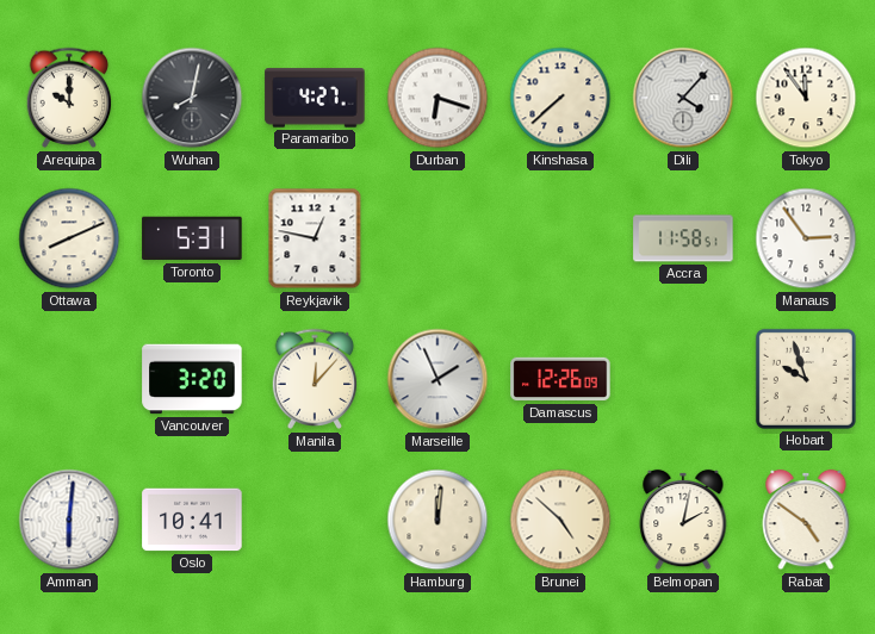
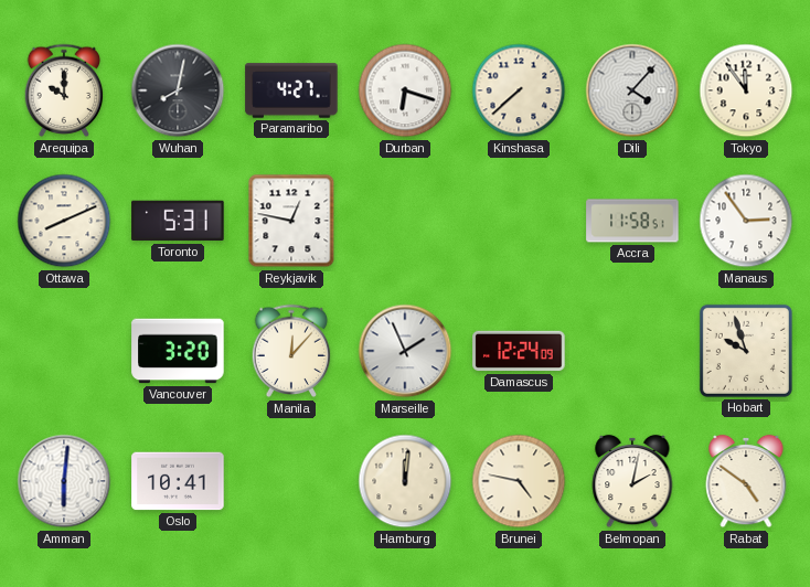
Damascus: 12:26 -> 12:24 (519, 351)
Brunei: 4:52 -> 4:47 (519, 481)
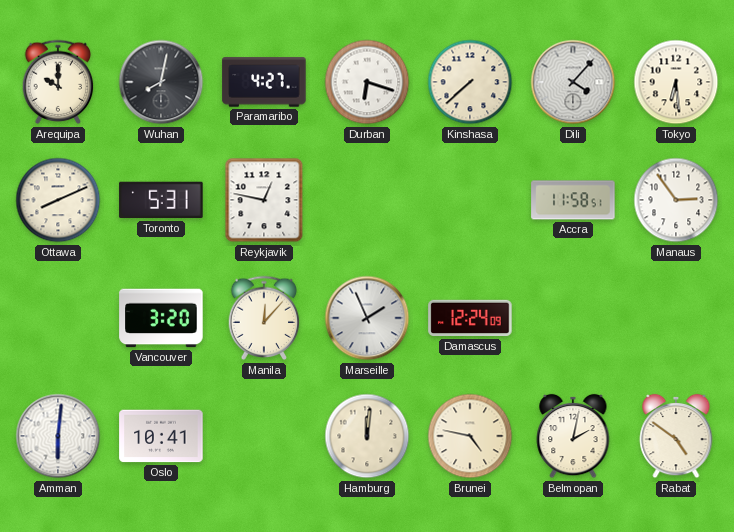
Tokyo: 11:54 -> 6:29 (676, 82)
Hobart: 9:57 -> none (746, 351)
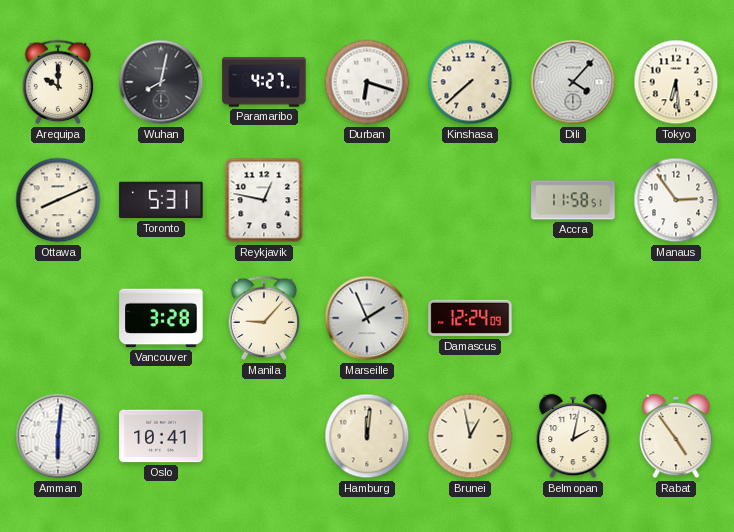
Vancouver: 3:20 -> 3:28 (161, 318)
Manila: 12:07 -> 9:07 (264, 318)
Brunei: 4:47 -> 12:58 (470, 436)
Rabat: 4:51 -> 4:54 (676, 436)
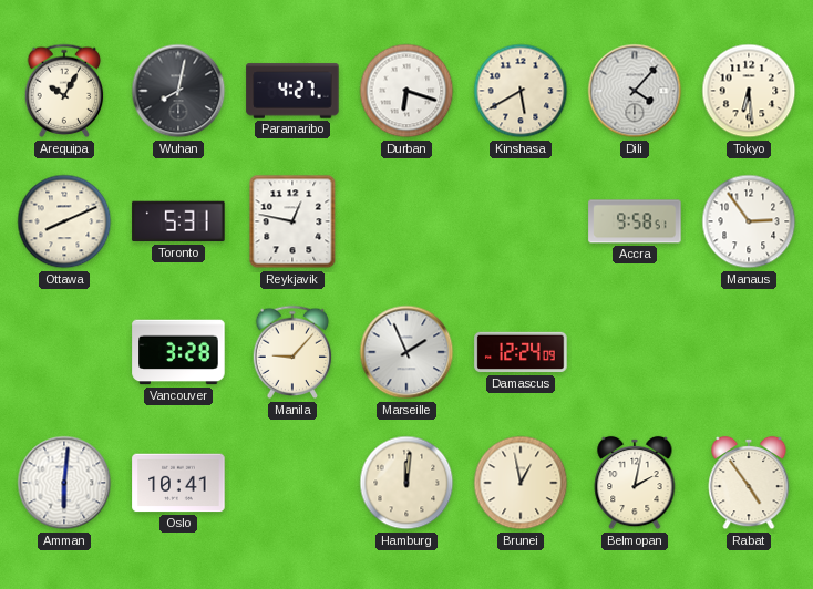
Arequipa: 10:00 -> 10:05 (64, 91)
Kinshasa: 7:38 -> 5:40 (521, 91)
Accra: 11:58 -> 9:58 (635, 221)
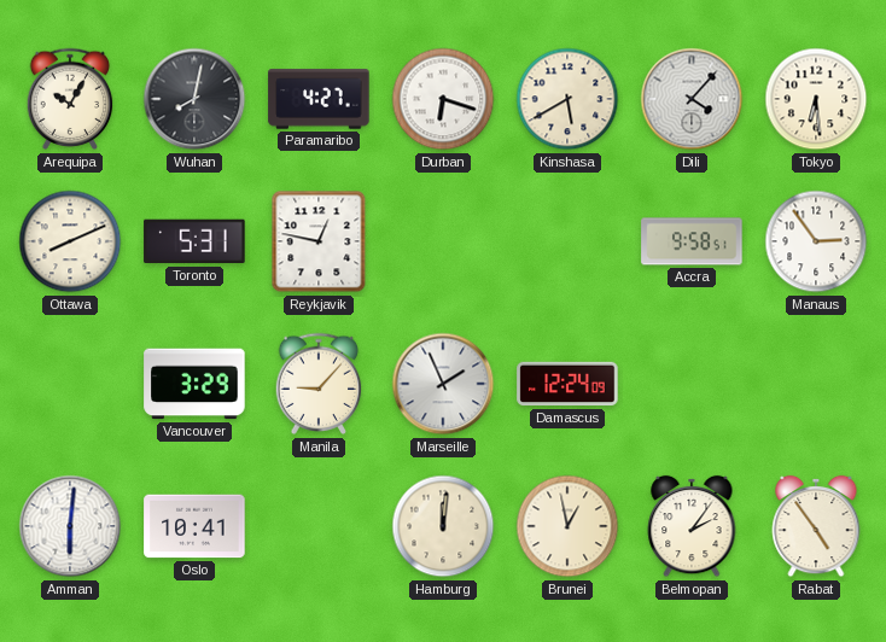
Vancouver: 3:28 -> 3:29 (194, 384)
Belmopan: 2:02 -> 2:06 (692, 526)
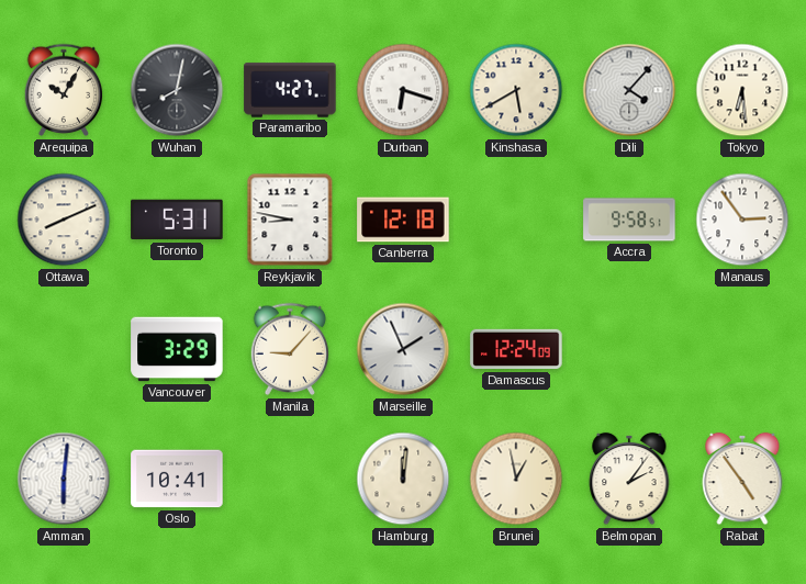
Reykjavik: 12:47 -> 8:47 (290, 220)
Canberra: none -> 12:18 (403, 220)
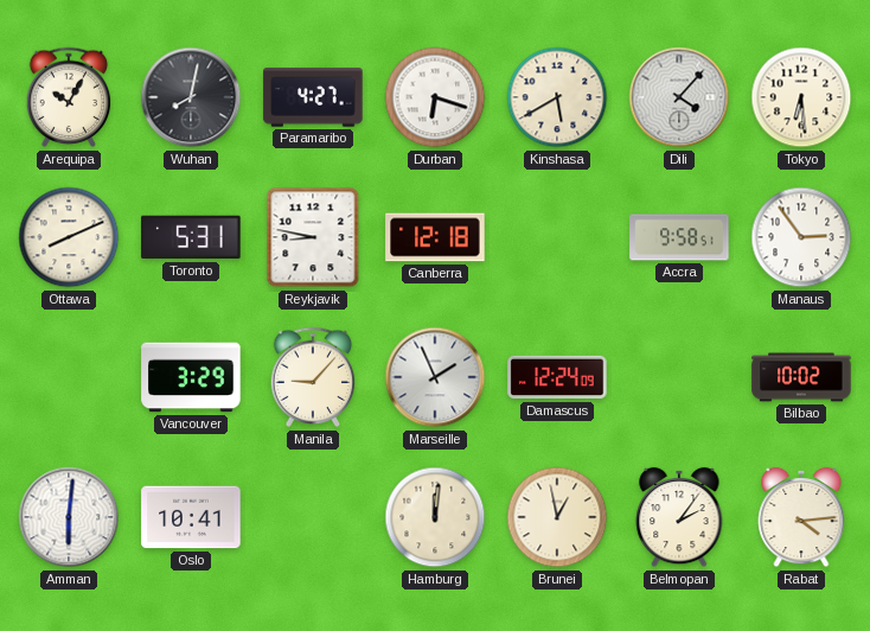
Bilbao: none -> 10:02 (801, 377)
Rabat: 4:54 -> 4:14 (801, 517)
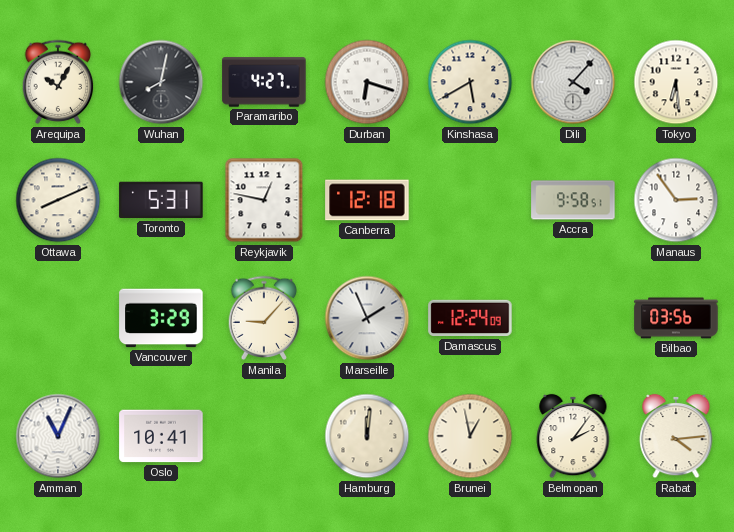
Reykjavik: 8:47 -> 12:47 (264, 200)
Bilbao: 10:02 -> 03:56 (676, 318)
Amman: 6:01 -> 11:04 (58, 436)
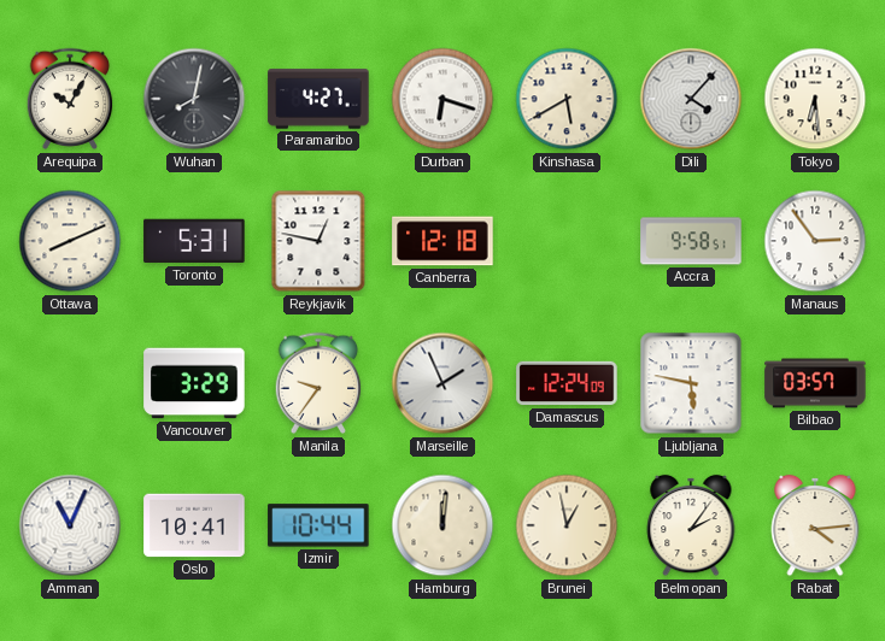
Manila: 9:07 -> 9:36 (318, 383)
Ljubljana: none -> 5:47 (691, 383)
Bilbao: 03:56 -> 03:57 (815, 383)
Izmir: none -> 10:44 (318, 525)
